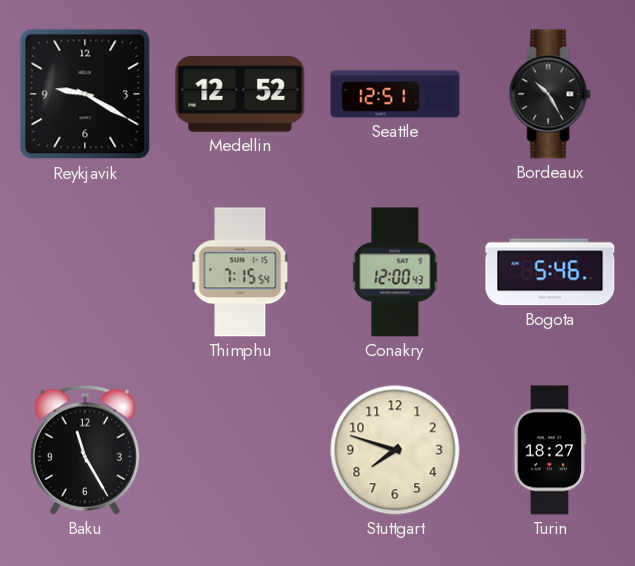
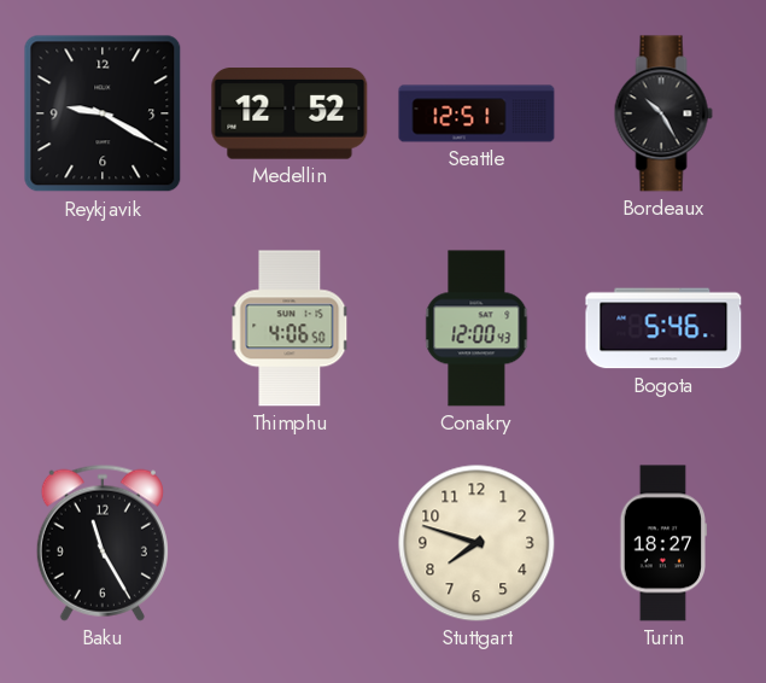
Thimphu: 7:15 -> 4:06 (290, 328)
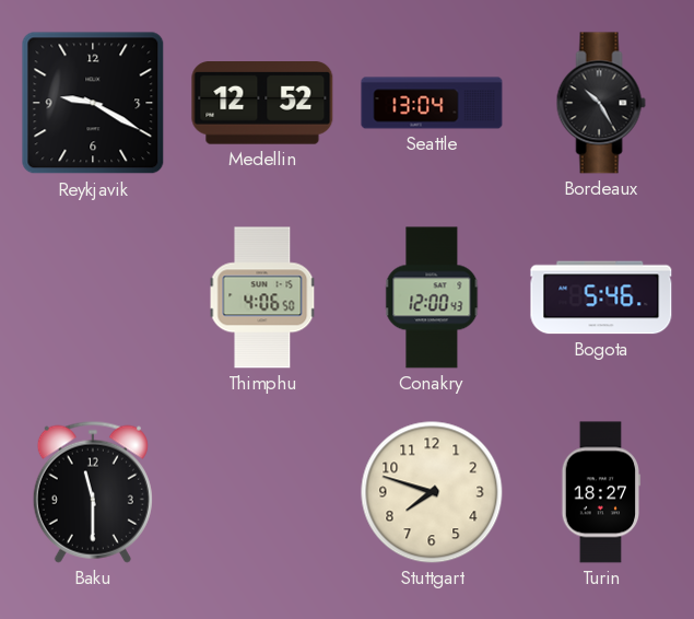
Seattle: 12:51 -> 13:04 (432, 103)
Baku: 11:25 -> 11:30 (93, 492)
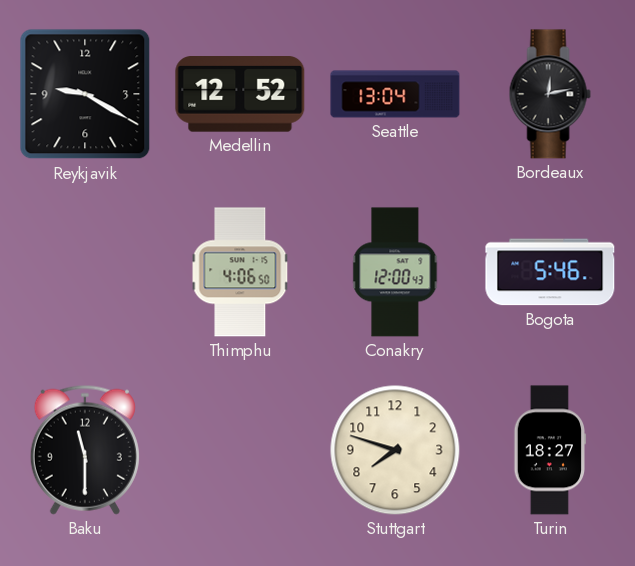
Bordeaux: 10:25 -> 12:13 (550, 94)
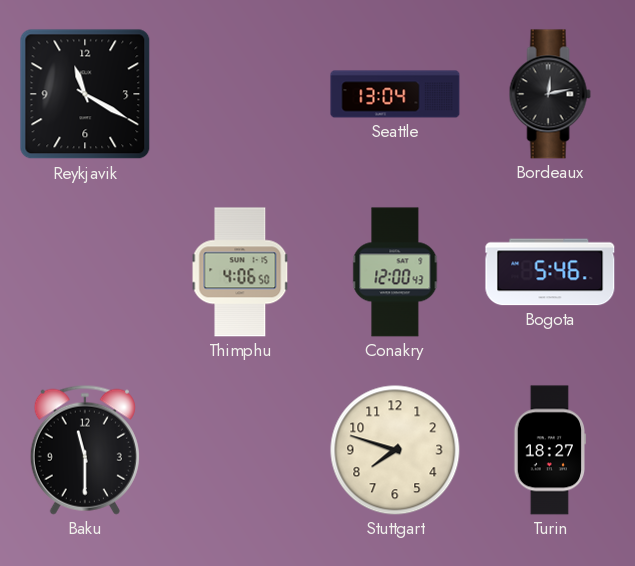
Reykjavik: 9:20 -> 11:20 (85, 94)
Medellin: 12:52 -> none (240, 95)
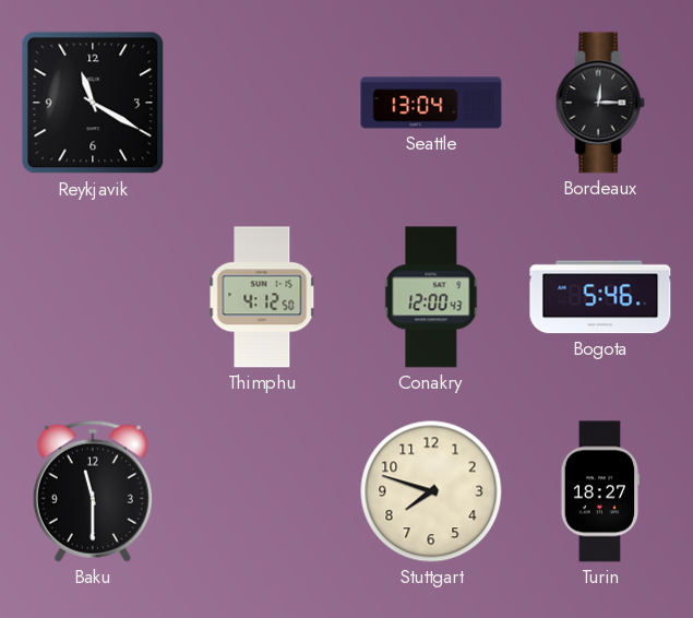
Bordeaux: 12:13 -> 12:15 (600, 103)
Thimphu: 4:06 -> 4:12 (262, 297)
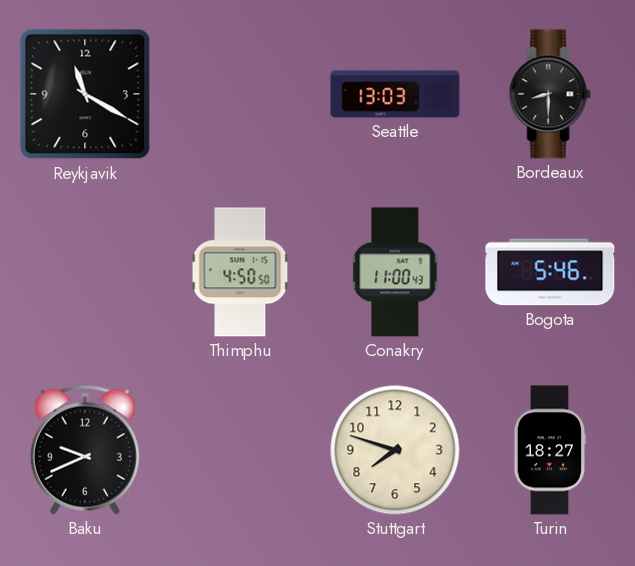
Seattle: 13:04 -> 13:03 (395, 94)
Bordeaux: 12:15 -> 8:30 (550, 94)
Thimphu: 4:12 -> 4:50 (240, 272)
Conakry: 12:00 -> 11:00 (395, 272)
Baku: 11:30 -> 9:41 (85, 450)
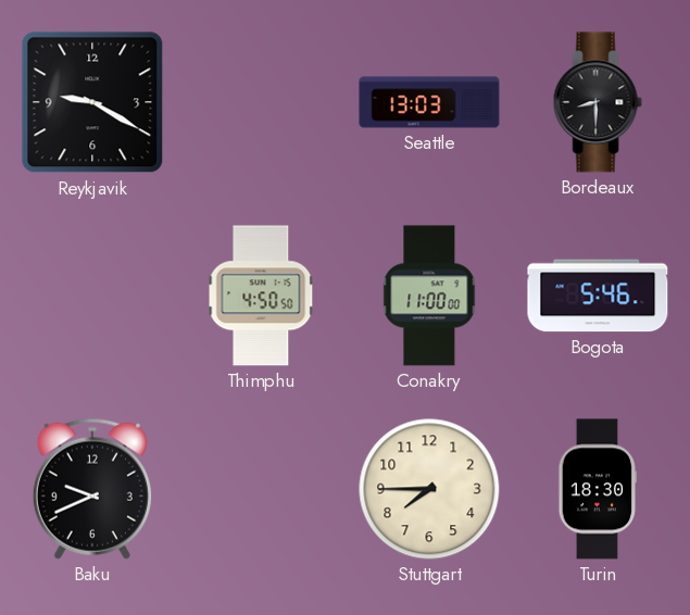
Reykjavik: 11:20 -> 9:20 (92, 102)
Conakry: 11:00:43 -> 11:00:00 (429, 296)
Stuttgart: 7:48 -> 7:45 (429, 489)
Turin: 18:27 -> 18:30 (598, 489)
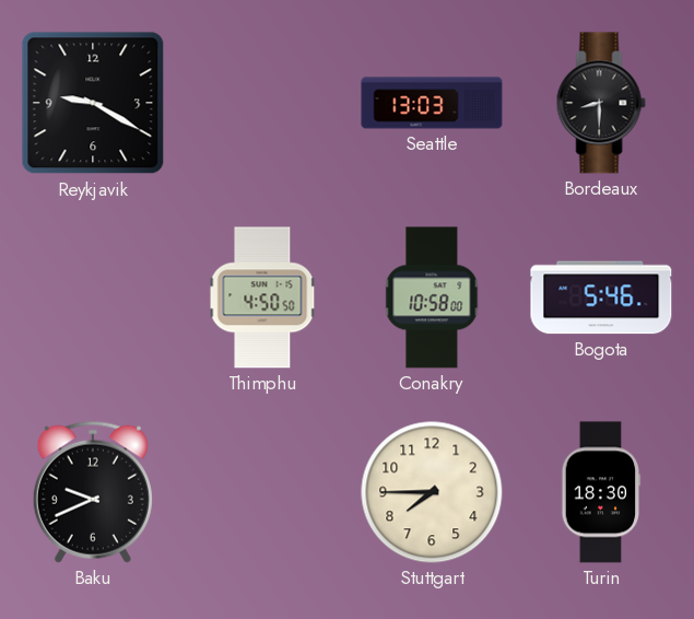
Conakry: 11:00 -> 10:58 (432, 297)
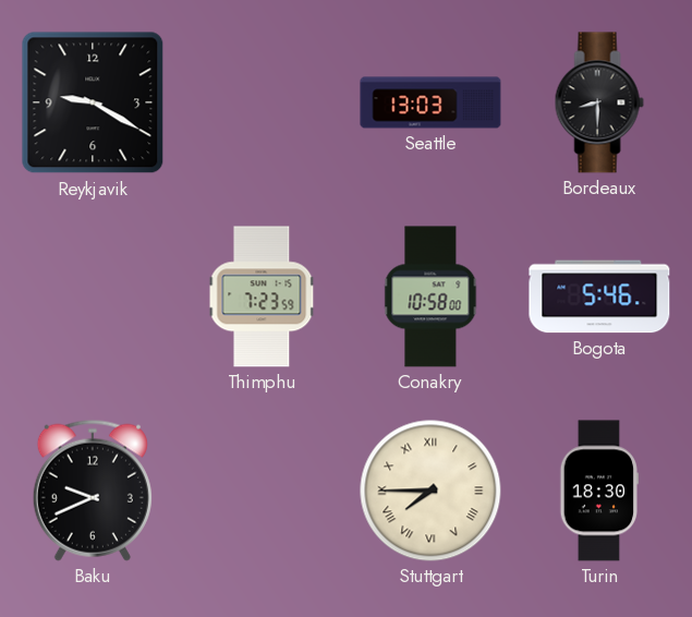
Thimphu: 4:50 -> 7:23 (262, 297)
Stuttgart numerals: Arabic -> Roman (430, 491)
